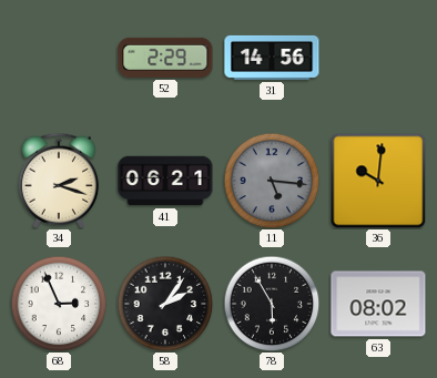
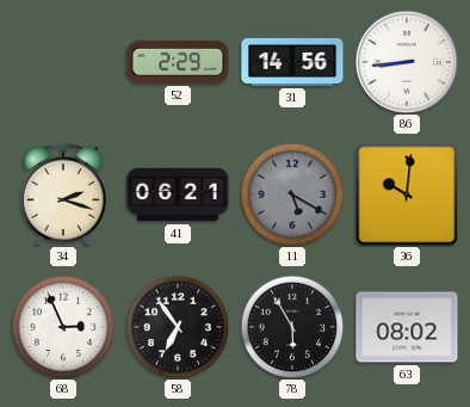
86: none -> 8:44 (407, 62)
11: 5:16 -> 5:20 (292, 195)
58: 2:06 -> 6:54 (178, 327)
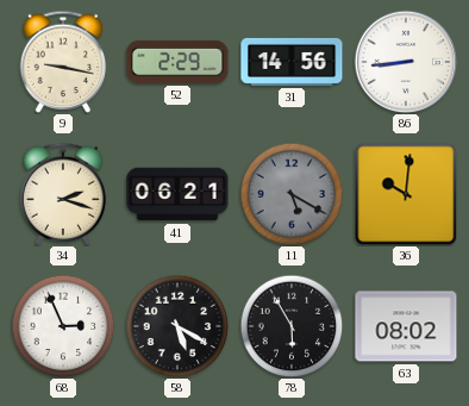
9: none -> 9:17 (63, 62)
58: 6:54 -> 5:20 (177, 326)
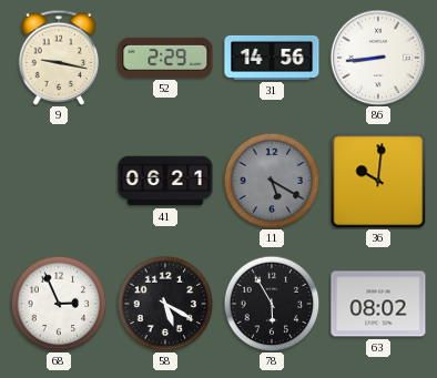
34: 2:18 -> none (63, 194)
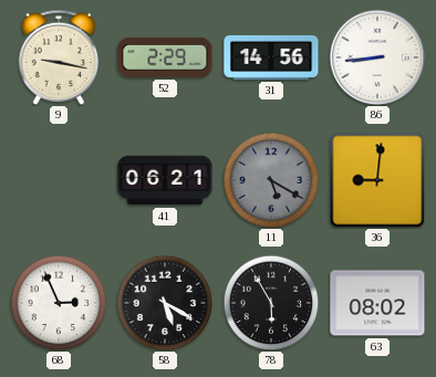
36: 10:01 -> 9:01 (377, 180)
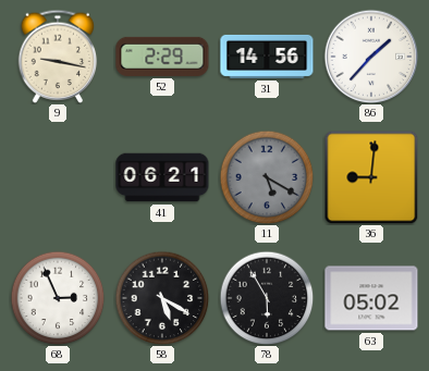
86: 8:44 -> 1:37 (371, 57)
63: 08:02 -> 05:02 (371, 298)
